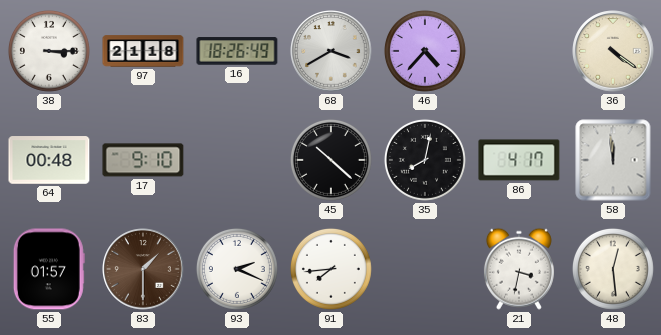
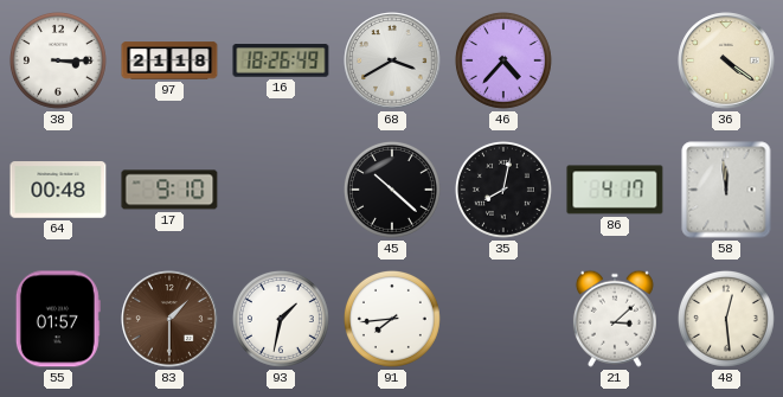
93: 2:19 -> 1:32 (281, 319)
21: 3:32 -> 3:08 (615, 319)
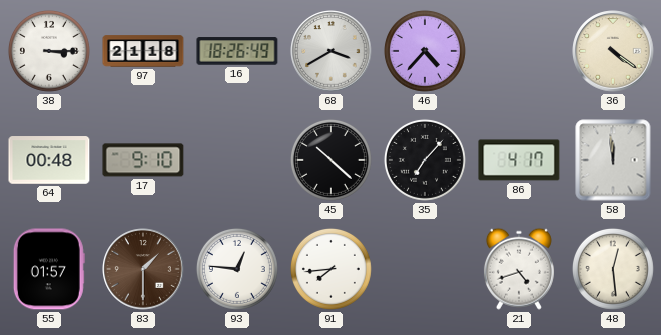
35: 8:02 -> 7:07 (425, 160)
93: 1:32 -> 12:46 (237, 269)
21: 3:08 -> 4:42 (519, 269)
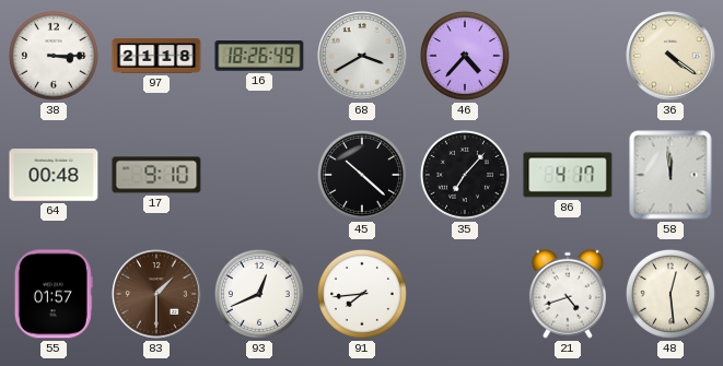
93: 12:46 -> 12:41 (259, 294)
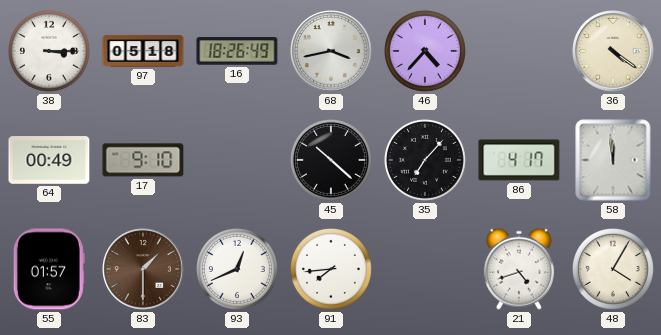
97: 21:18 -> 05:18 (143, 51)
68: 3:40 -> 3:43 (331, 51)
64: 00:48 -> 00:49 (49, 160)
48: 12:29 -> 4:05 (613, 269)
